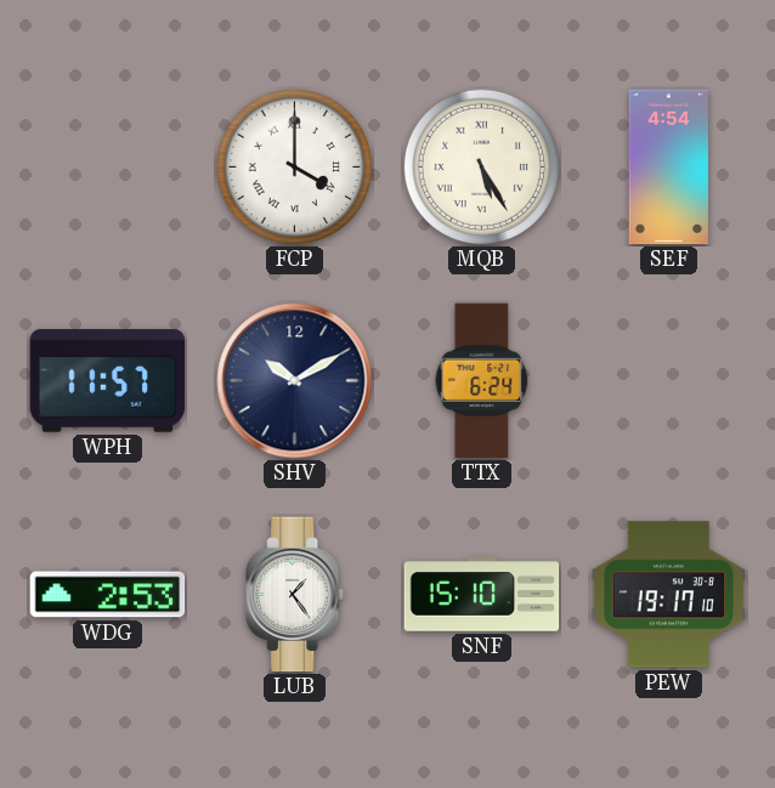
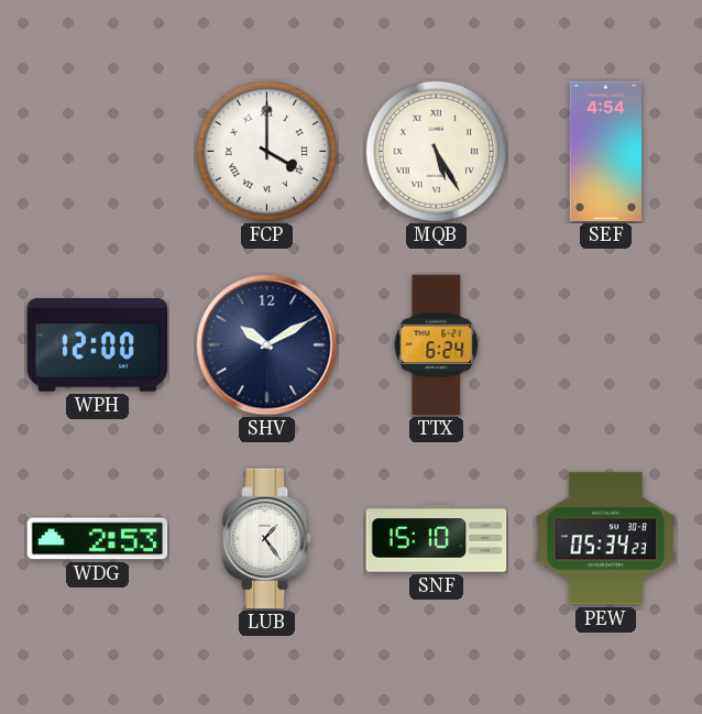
WPH: 11:57 -> 12:00 (98, 345)
PEW: 19:17 -> 05:34 (606, 539)
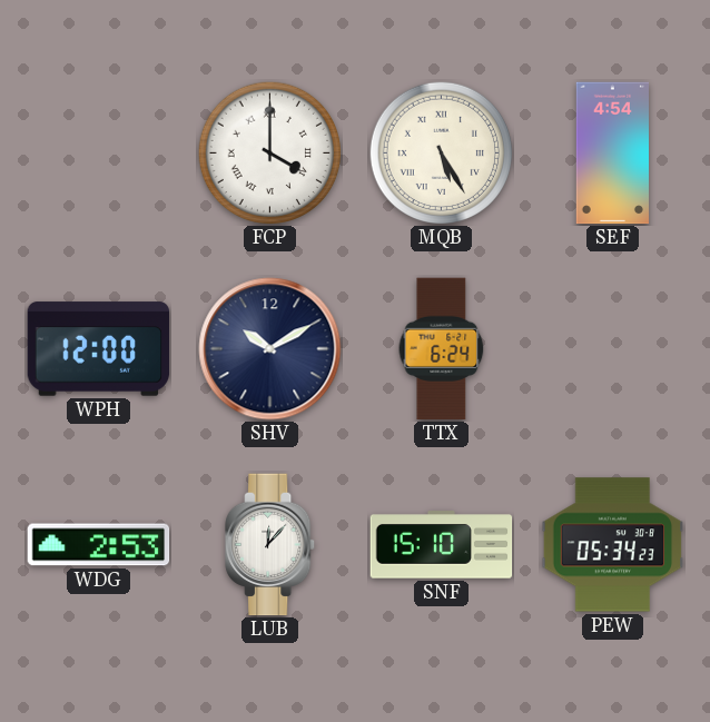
LUB: 1:24 -> 12:07 (270, 545)
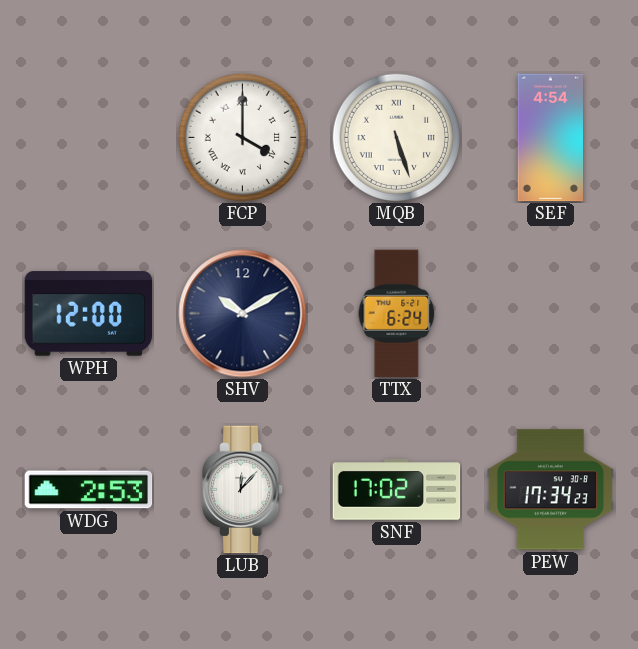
MQB: 5:25 -> 5:27 (396, 137)
SNF: 15:10 -> 17:02 (397, 490)
PEW: 05:34 -> 17:34 (551, 490)
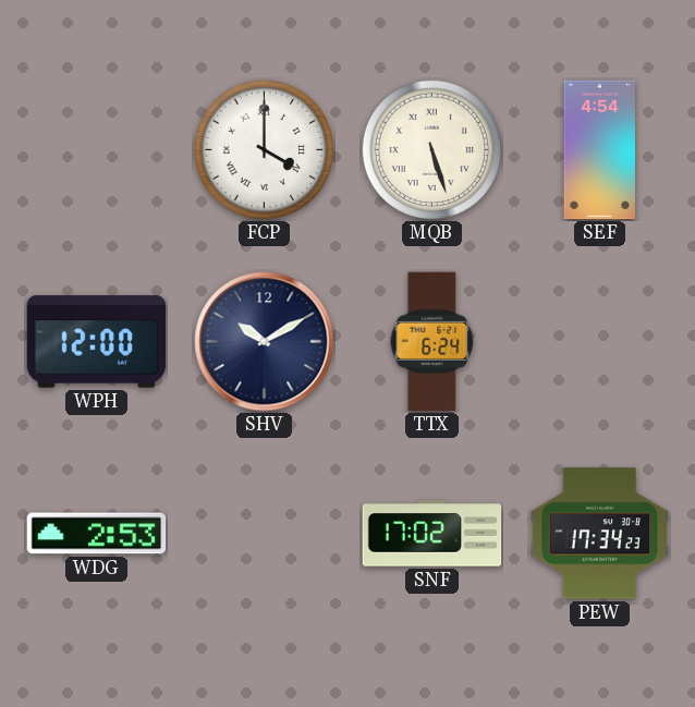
LUB: 12:07 -> none (243, 490)
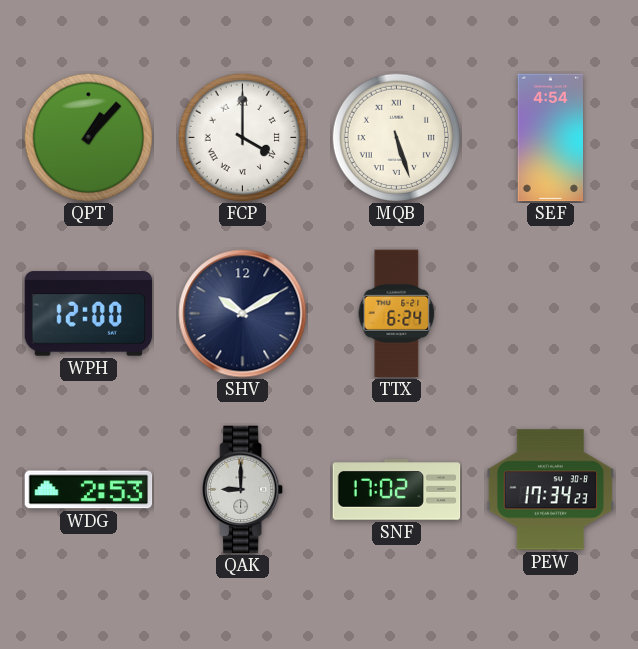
QPT: none -> 1:07 (88, 137)
QAK: none -> 9:00 (243, 490)
